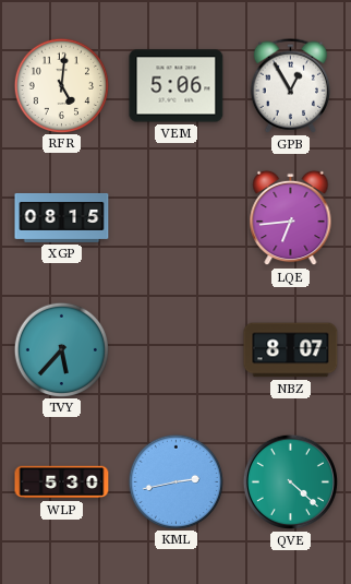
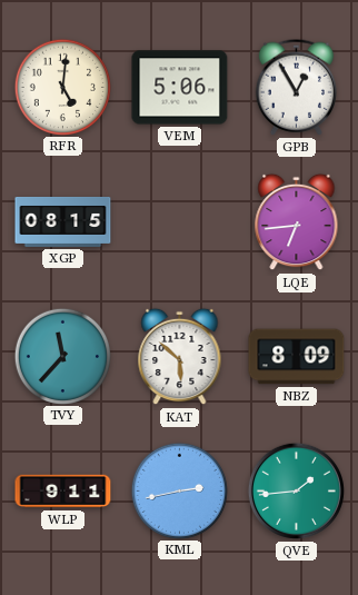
TVY: 5:37 -> 11:37 (62, 356)
KAT: none -> 5:52 (180, 357)
NBZ: 8:07 -> 8:09 (297, 357)
WLP: 5:30 -> 9:11 (63, 492)
QVE: 4:22 -> 1:44 (296, 490)
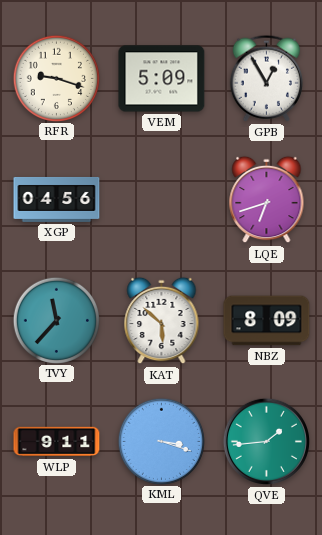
RFR: 5:01 -> 9:18 (56, 78)
VEM: 5:06 -> 5:09 (162, 79)
XGP: 08:15 -> 04:56 (57, 199)
LQE: 6:44 -> 6:42 (267, 200)
KML: 2:43 -> 3:18 (161, 441)
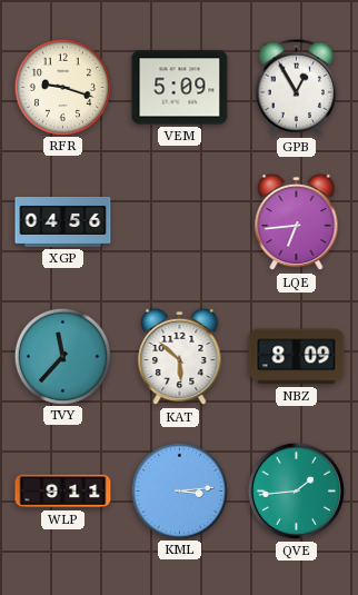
LQE: 6:42 -> 6:44 (297, 222)
KML: 3:18 -> 3:14 (179, 490)
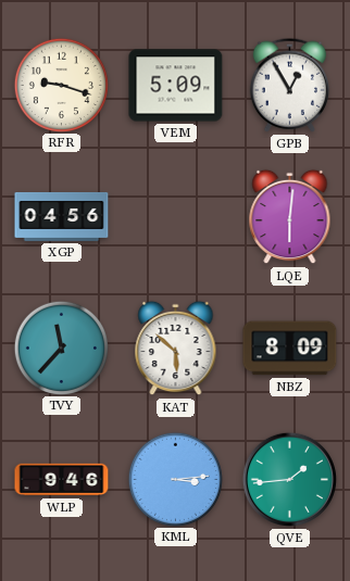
LQE: 6:44 -> 6:01 (290, 217)
WLP: 9:11 -> 9:46 (62, 480)
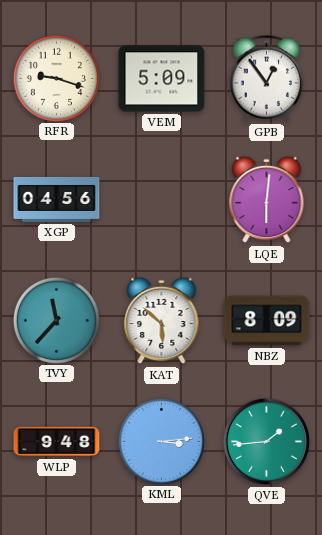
GPB: 12:55 -> 12:54 (266, 78)
WLP: 9:46 -> 9:48 (57, 442)
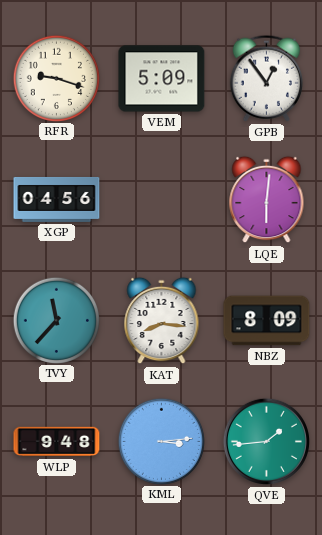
KAT: 5:52 -> 8:16 (162, 321)
